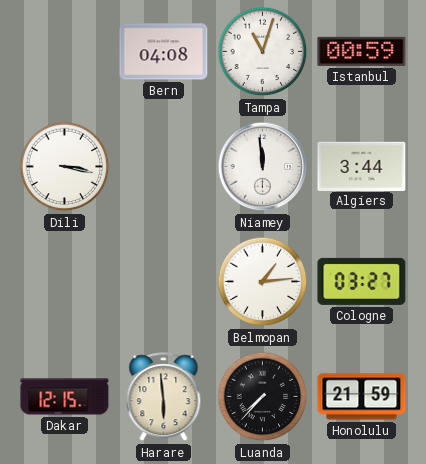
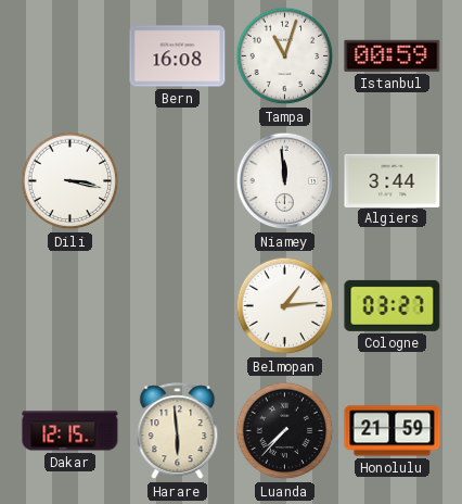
Bern: 04:08 -> 16:08 (178, 56)
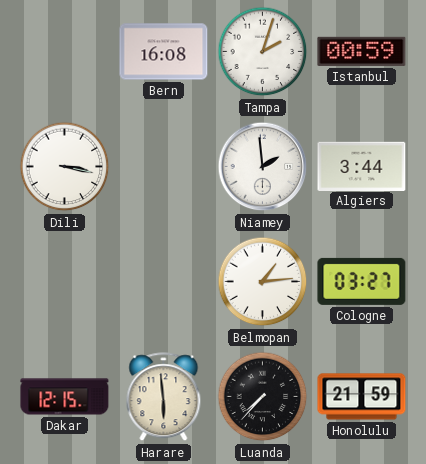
Tampa: 11:03 -> 2:03 (263, 52)
Niamey: 11:59 -> 1:59 (263, 167)
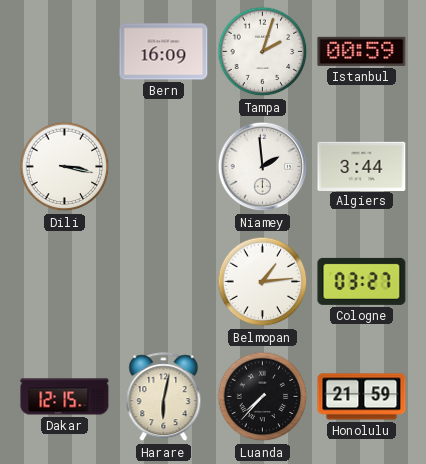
Bern: 16:08 -> 16:09 (164, 52)
Harare: 5:59 -> 6:02 (164, 397)
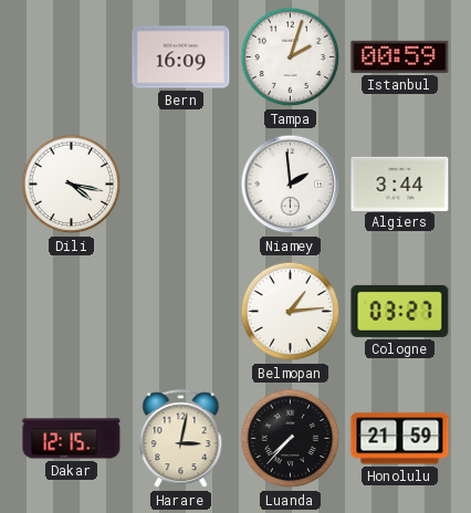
Dili: 3:17 -> 4:17 (72, 185)
Harare: 6:02 -> 3:02 (181, 439)
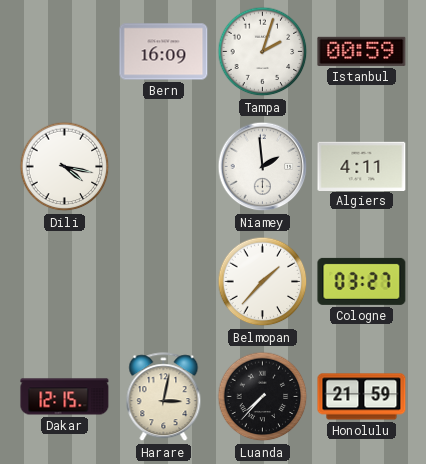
Algiers: 3:44 -> 4:11 (362, 166)
Belmopan: 1:14 -> 1:37 (263, 282)
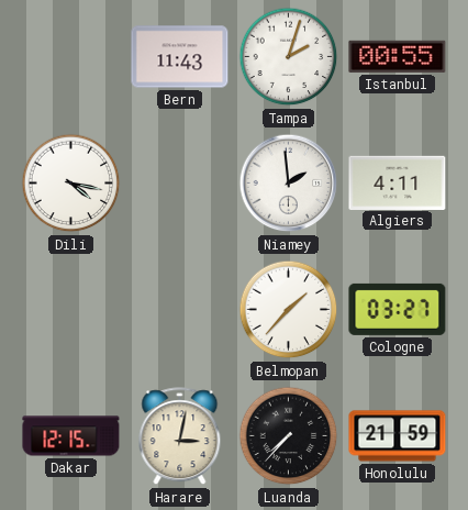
Bern: 16:09 -> 11:43 (180, 57)
Istanbul: 00:59 -> 00:55 (398, 56)
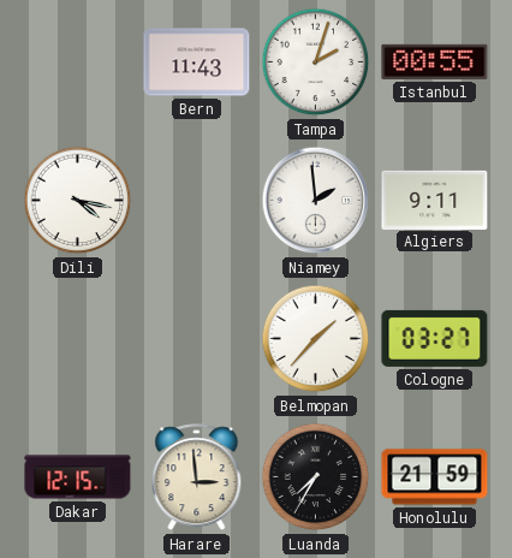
Algiers: 4:11 -> 9:11 (435, 200)
Harare: 3:02 -> 2:59 (197, 477)
Luanda: 7:37 -> 7:35 (316, 477)
